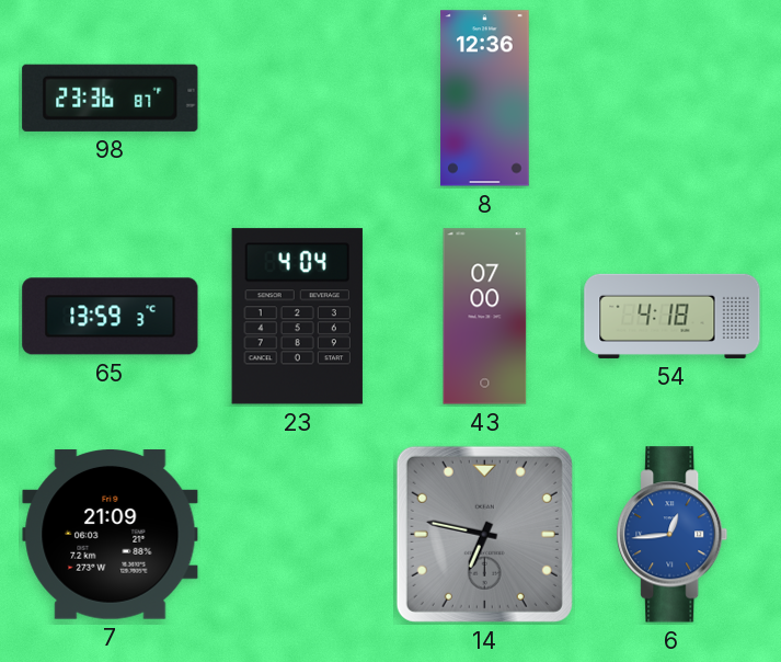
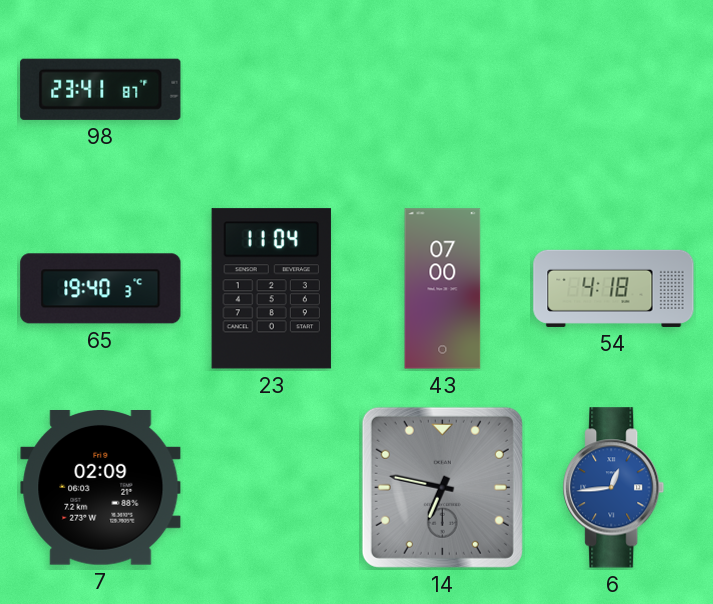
98: 23:36 -> 23:41 (101, 89)
8: 12:36 -> none (485, 99)
65: 13:59 -> 19:40 (101, 289)
23: 4:04 -> 11:04 (271, 289)
7: 21:09 -> 02:09 (101, 488)
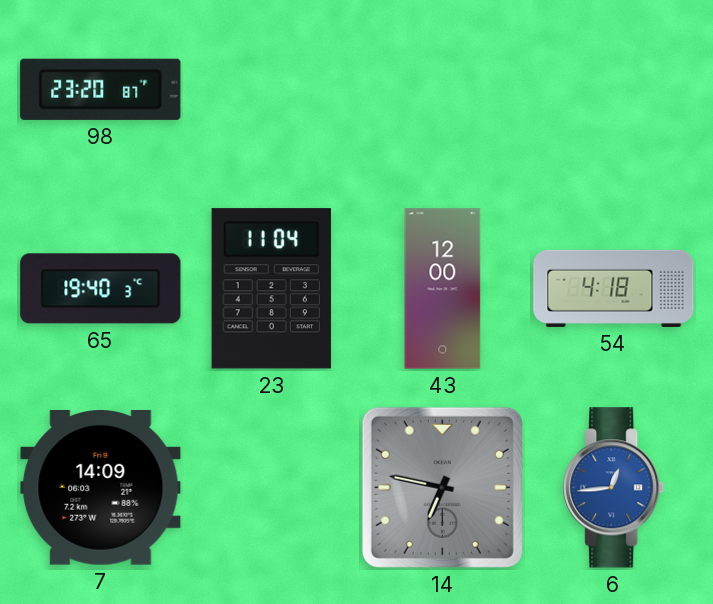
98: 23:41 -> 23:20 (101, 89)
43: 07:00 -> 12:00 (443, 289)
7: 02:09 -> 14:09 (101, 488)
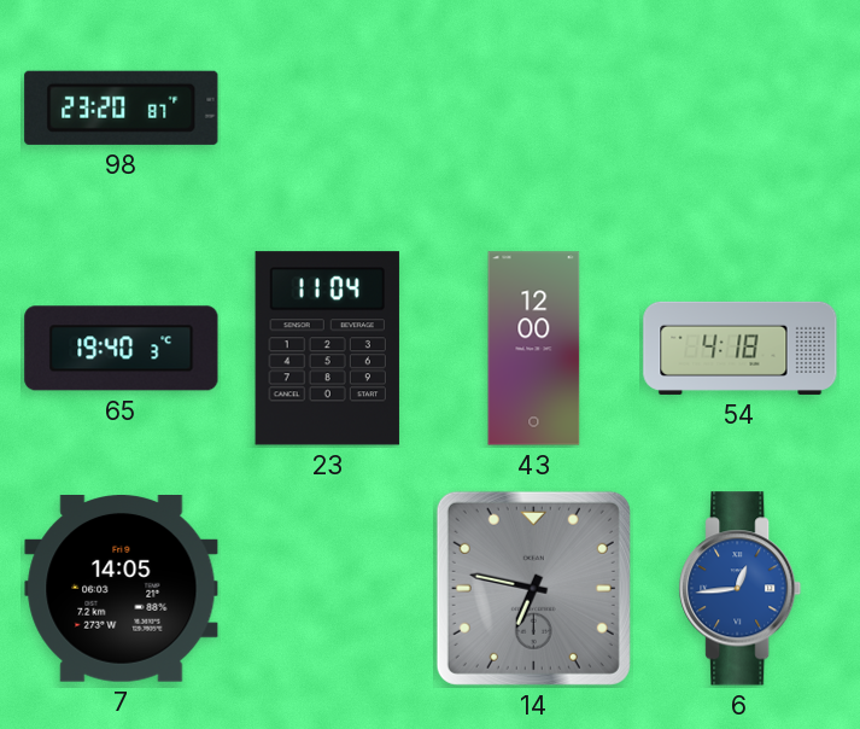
7: 14:09 -> 14:05 (122, 589)
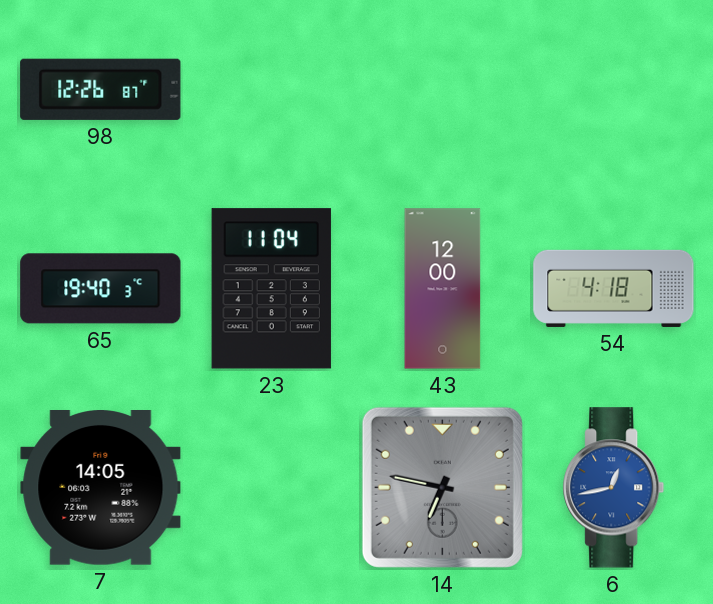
98: 23:20 -> 12:26 (101, 89)
6: 12:44 -> 12:43 (614, 488)
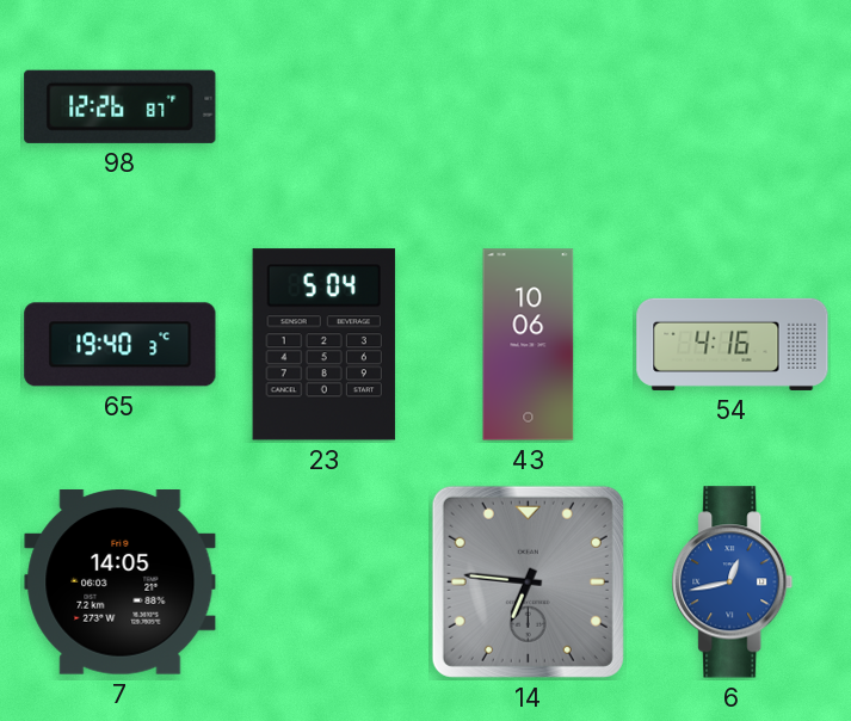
23: 11:04 -> 5:04 (323, 345)
43: 12:00 -> 10:06 (529, 345)
54: 4:18 -> 4:16 (733, 344)
14: 6:47 -> 6:46 (528, 581)
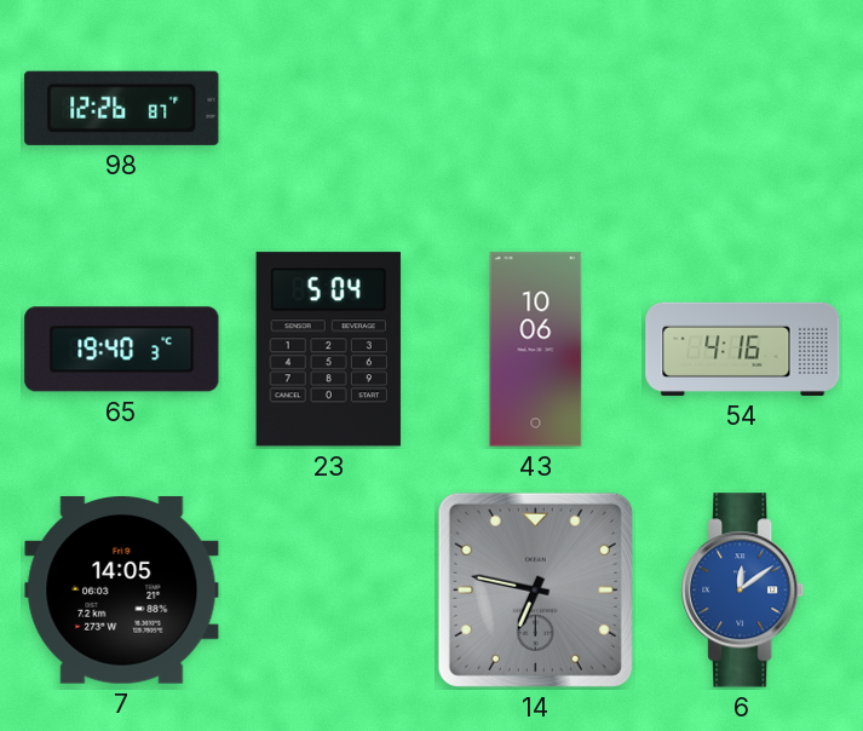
14: 6:46 -> 6:47 (535, 589)
6: 12:43 -> 12:09 (743, 591)
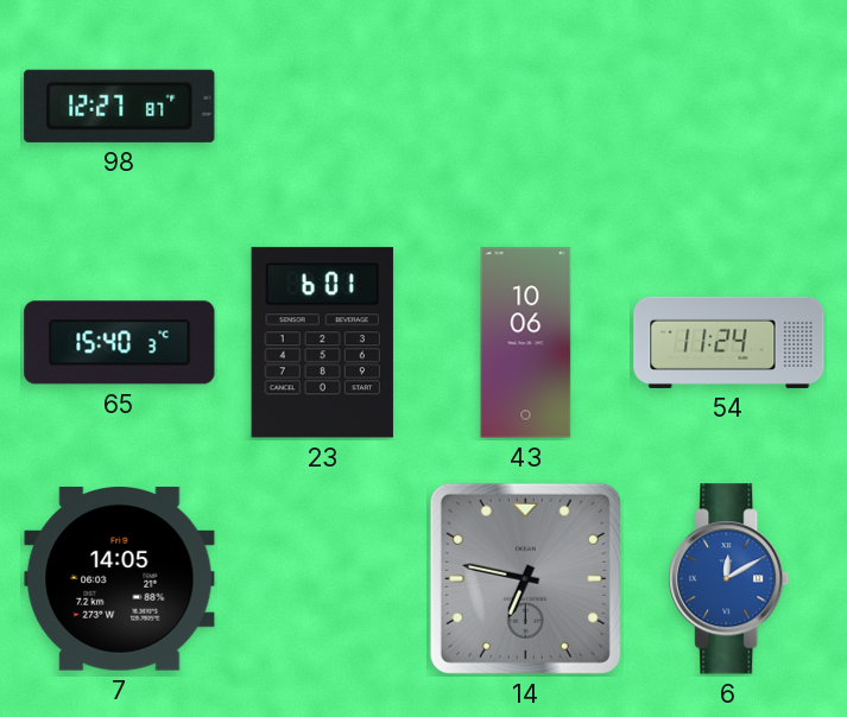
98: 12:26 -> 12:27 (120, 106)
65: 19:40 -> 15:40 (120, 343)
23: 5:04 -> 6:01 (322, 343)
54: 4:16 -> 11:24 (729, 342)
6: 12:09 -> 12:10 (729, 579)
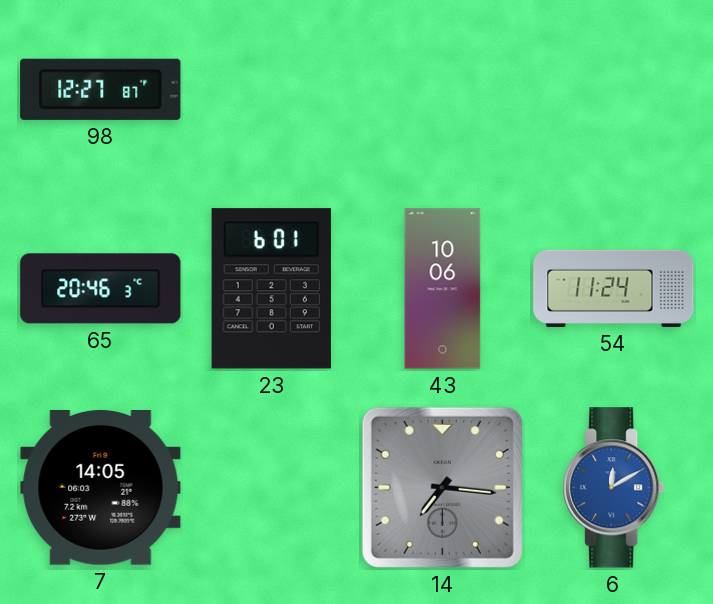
65: 15:40 -> 20:46 (101, 289)
14: 6:47 -> 7:16 (442, 487)
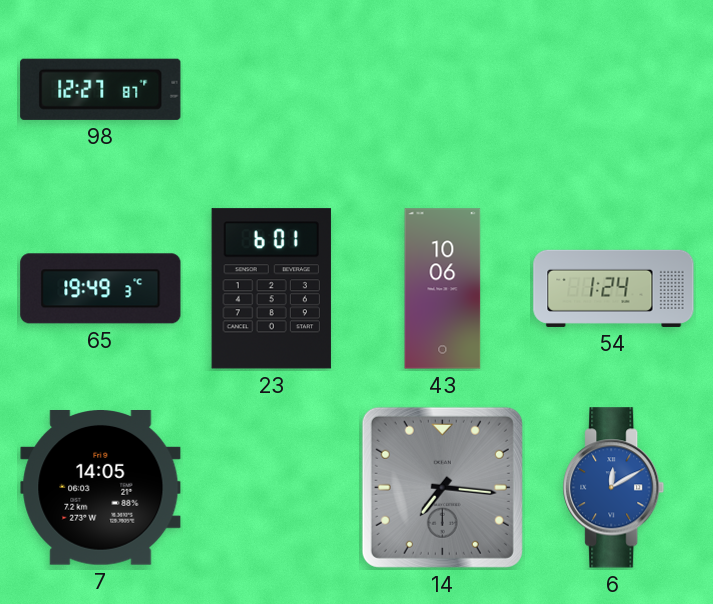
65: 20:46 -> 19:49 (101, 289)
54: 11:24 -> 1:24 (614, 288)
